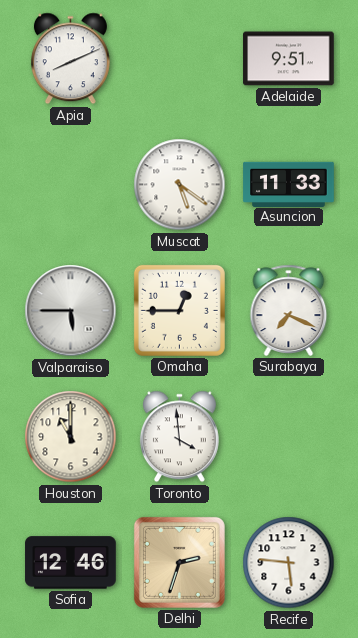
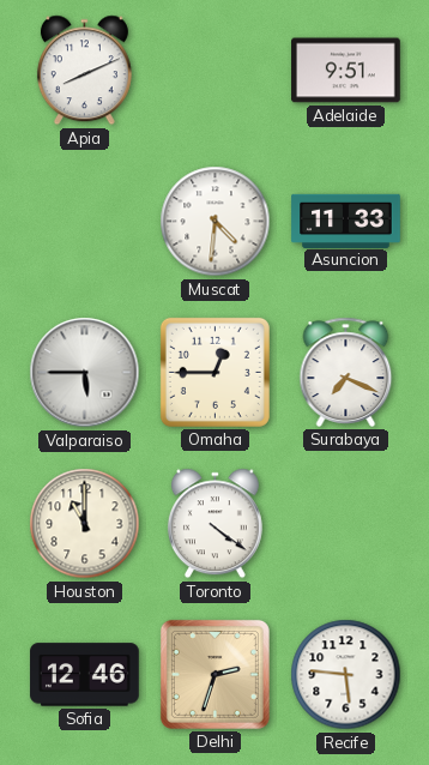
Muscat: 5:21 -> 4:31 (216, 222)
Toronto: 3:59 -> 4:21 (214, 524)
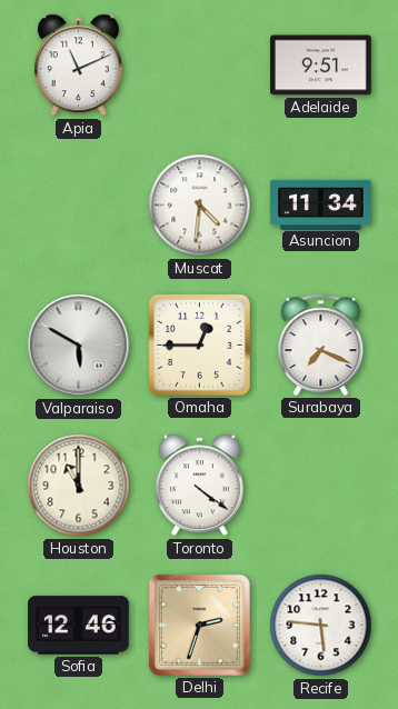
Apia: 8:11 -> 11:11 (78, 66)
Asuncion: 11:33 -> 11:34 (321, 204)
Valparaiso: 5:45 -> 5:50 (79, 346)
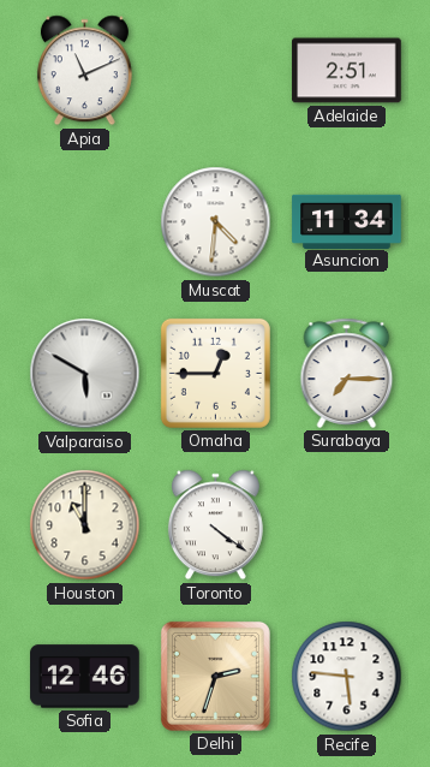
Adelaide: 9:51 -> 2:51 (347, 71)
Surabaya: 7:19 -> 7:15 (347, 373)
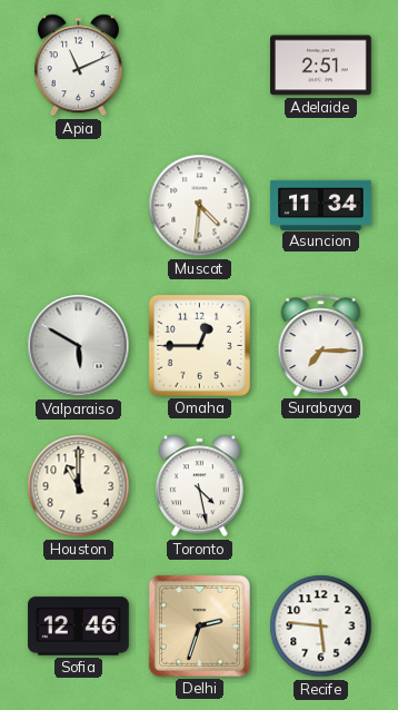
Toronto: 4:21 -> 4:28 (199, 486)
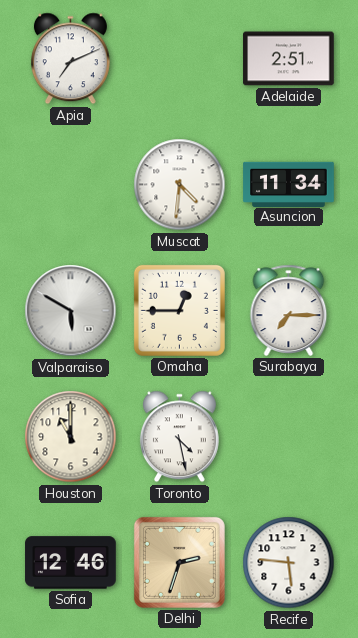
Apia: 11:11 -> 7:11 (70, 59)
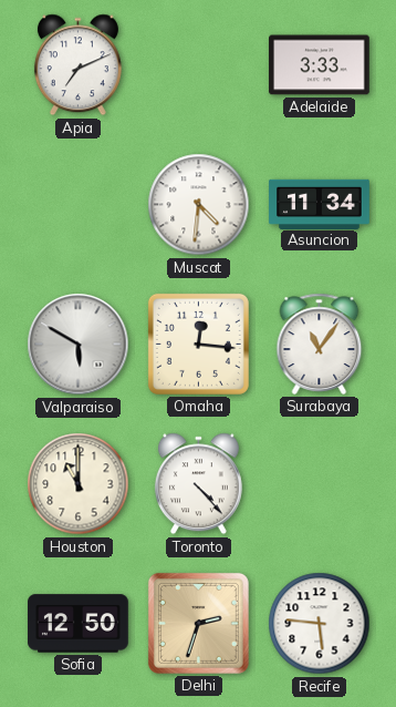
Adelaide: 2:51 -> 3:33 (320, 65)
Omaha: 12:45 -> 12:16 (198, 344)
Surabaya: 7:15 -> 11:06 (320, 344)
Toronto: 4:28 -> 4:23 (198, 484)
Sofia: 12:46 -> 12:50 (79, 624)
